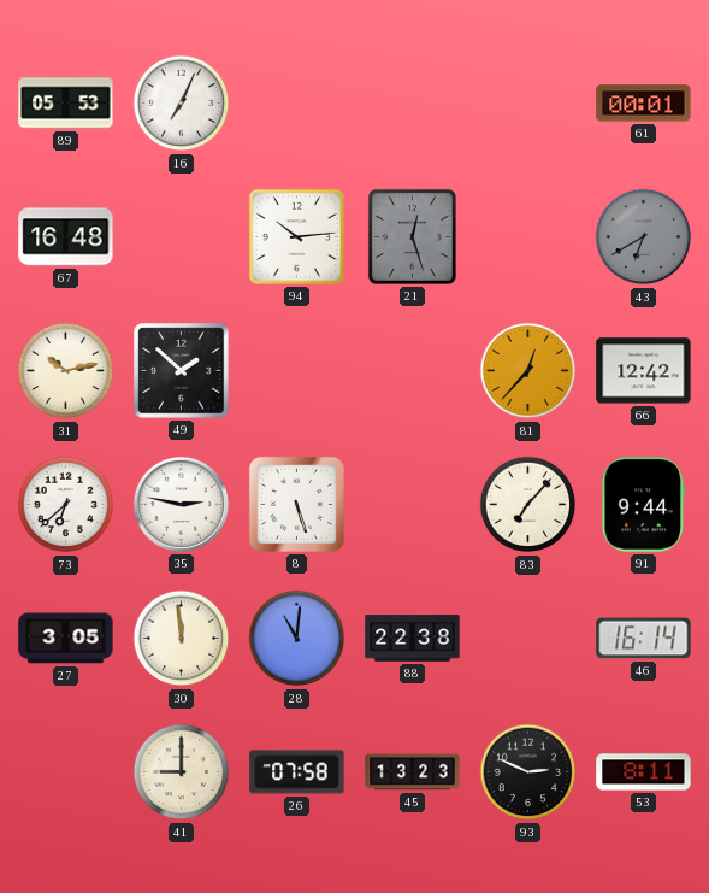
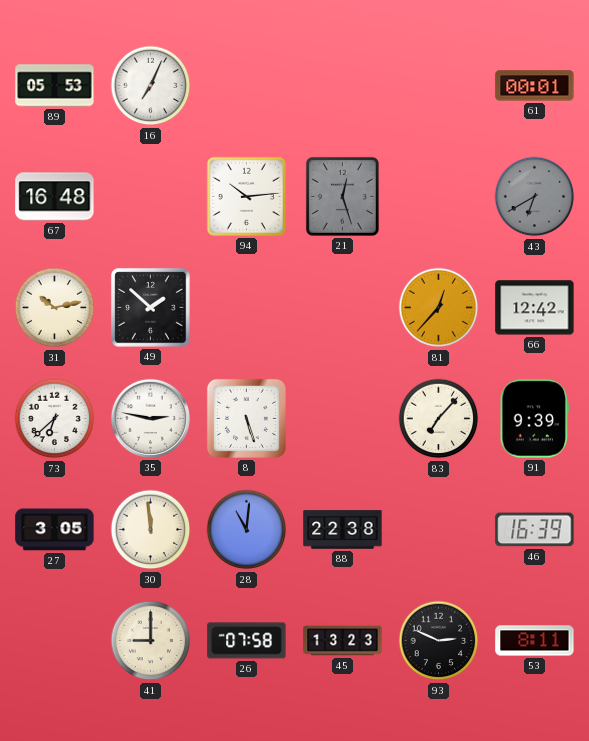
91: 9:44 -> 9:39 (534, 419)
46: 16:14 -> 16:39 (535, 530)
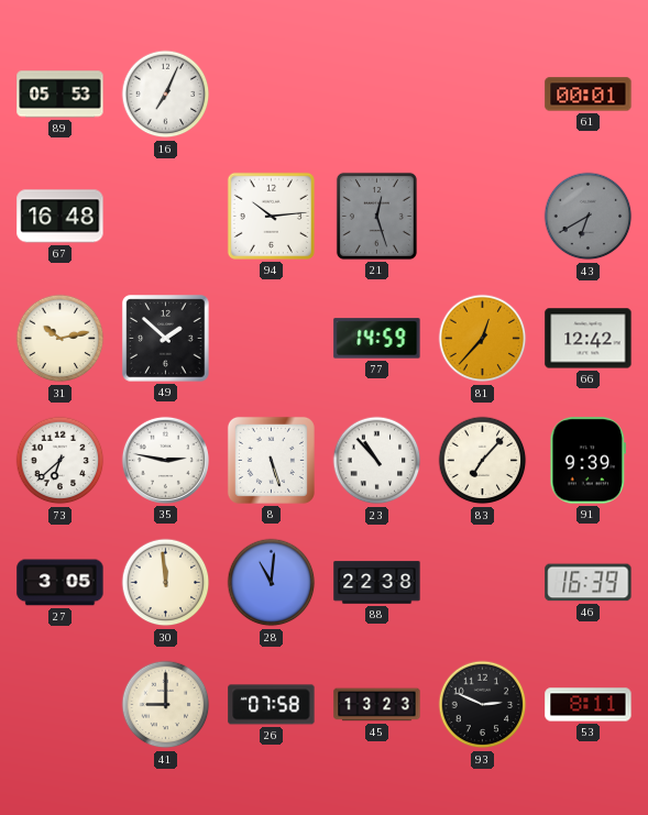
77: none -> 14:59 (377, 339)
23: none -> 10:53 (377, 461)
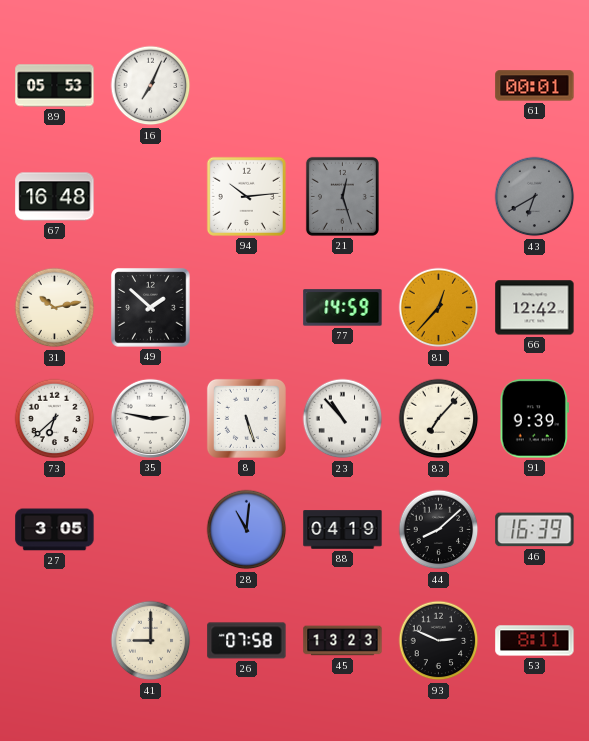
30: 11:59 -> none (166, 583)
88: 22:38 -> 04:19 (343, 530)
44: none -> 8:08 (439, 530)
